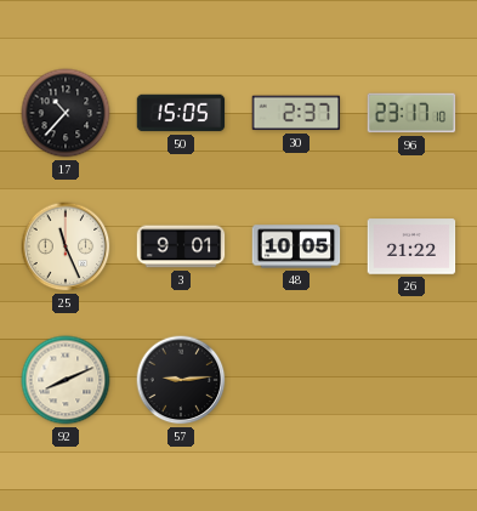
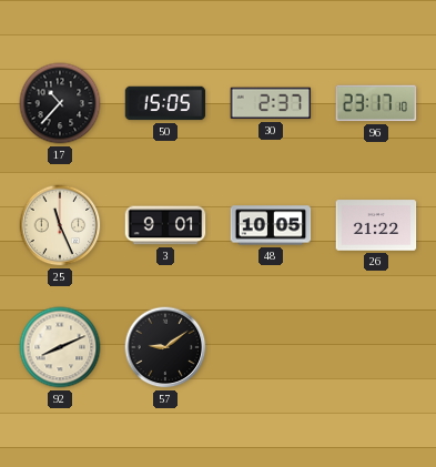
57: 9:14 -> 9:09 (165, 347)
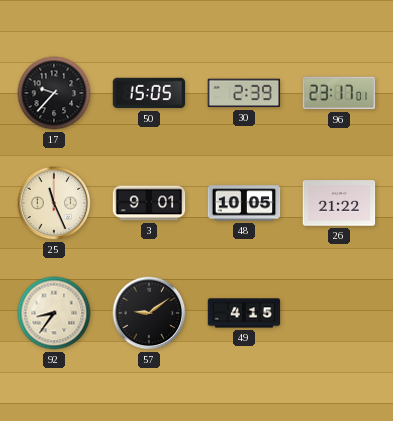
17: 10:37 -> 9:37 (54, 93)
30: 2:37 -> 2:39 (244, 93)
96: 23:17:10 -> 23:17:01 (339, 93)
92: 8:11 -> 8:36 (54, 313)
49: none -> 4:15 (244, 313)
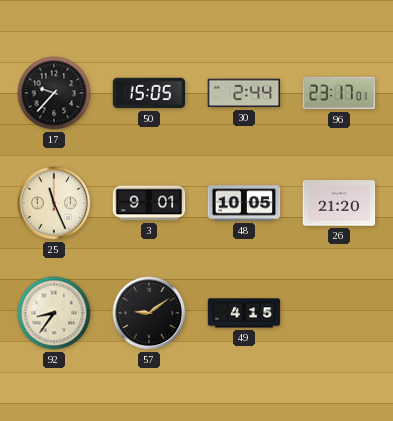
30: 2:39 -> 2:44 (244, 93)
26: 21:22 -> 21:20 (339, 203)
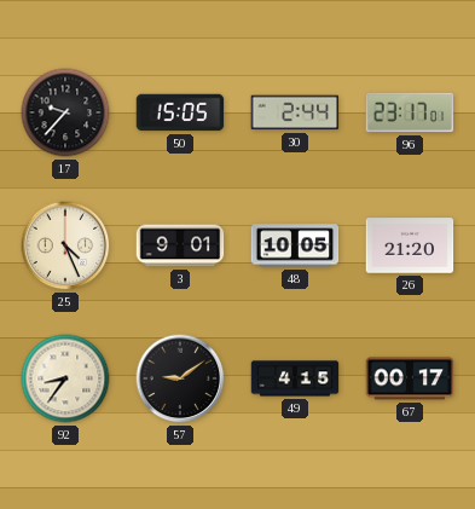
25: 11:26 -> 4:26 (65, 245)
67: none -> 00:17 (410, 378)
